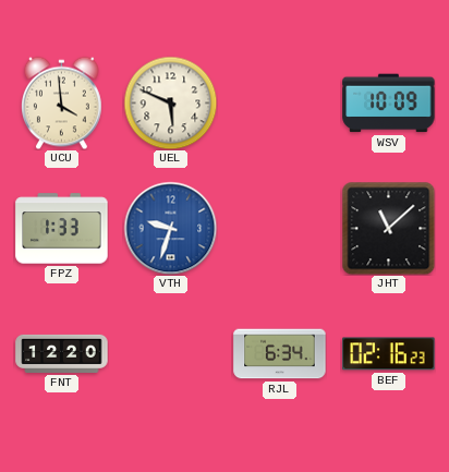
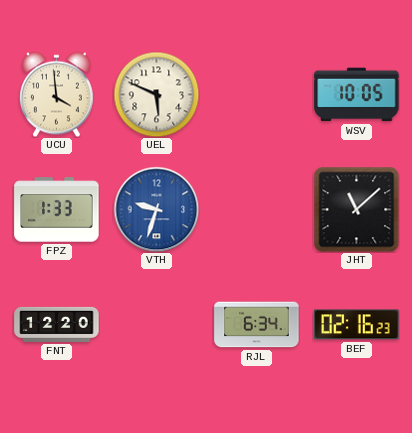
WSV: 10:09 -> 10:05 (357, 95)
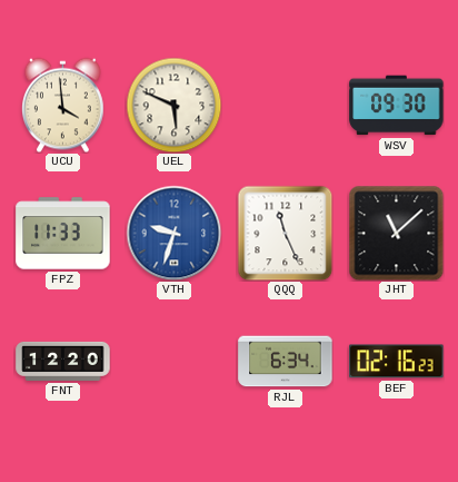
WSV: 10:05 -> 09:30 (397, 106)
FPZ: 1:33 -> 11:33 (63, 234)
QQQ: none -> 11:26 (285, 233)
